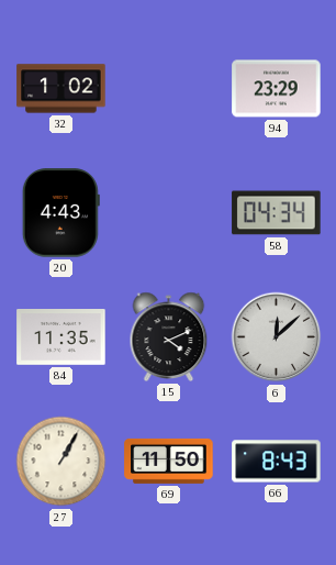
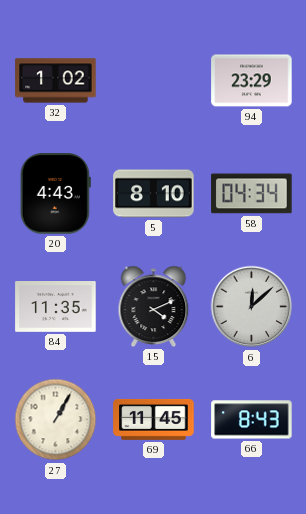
5: none -> 8:10 (154, 194)
69: 11:50 -> 11:45 (154, 419)
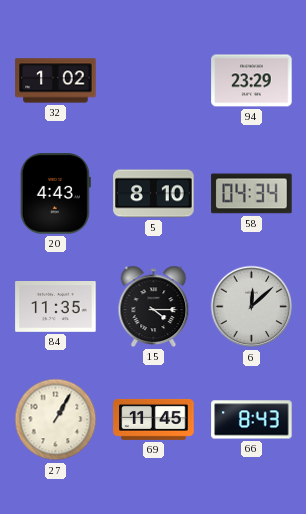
15: 4:11 -> 4:15 (154, 306)
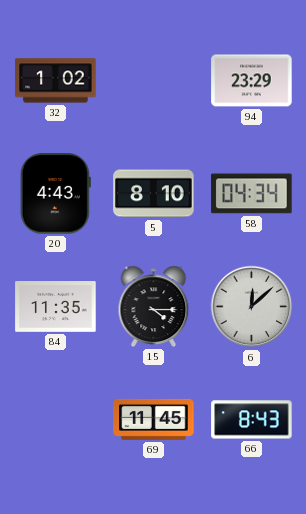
27: 1:05 -> none (56, 420)
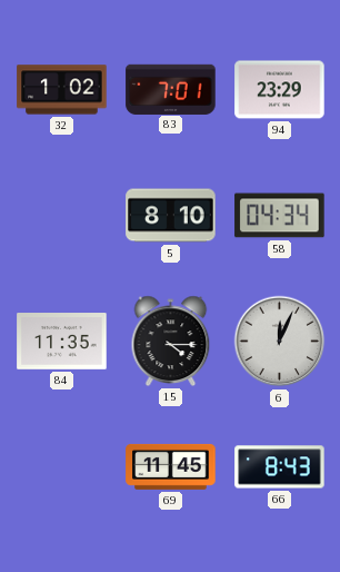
83: none -> 7:01 (171, 89)
20: 4:43 -> none (55, 194)
6: 12:08 -> 12:04 (280, 342)
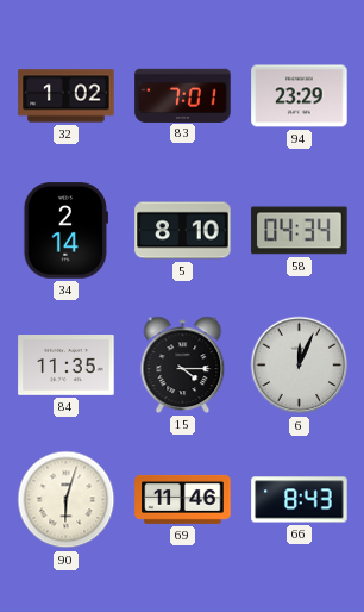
34: none -> 2:14 (65, 231)
90: none -> 6:03 (67, 500)
69: 11:45 -> 11:46 (183, 499)
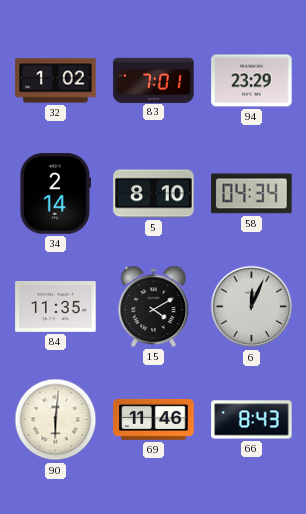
15: 4:15 -> 4:10 (154, 306)
90: 6:03 -> 6:01 (56, 420)
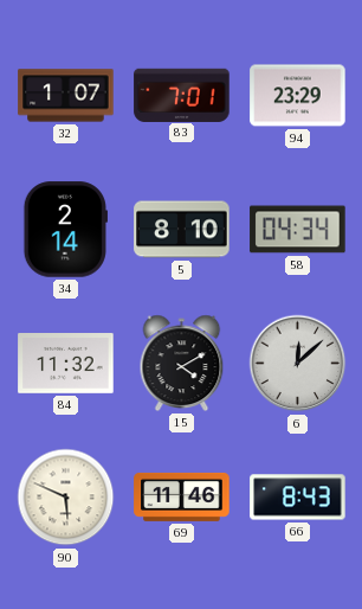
32: 1:02 -> 1:07 (66, 96)
84: 11:35 -> 11:32 (66, 364)
6: 12:04 -> 12:08 (298, 364)
90: 6:01 -> 5:49 (66, 498)
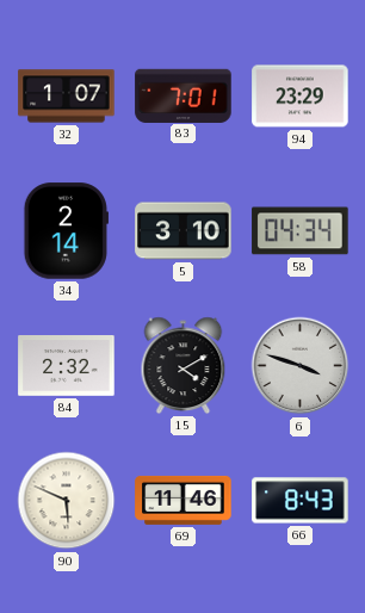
5: 8:10 -> 3:10 (184, 231)
84: 11:32 -> 2:32 (67, 366)
6: 12:08 -> 3:48 (301, 366)
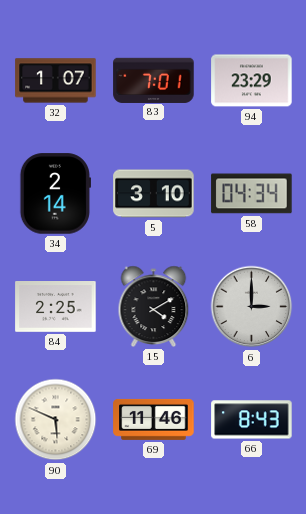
84: 2:32 -> 2:25 (56, 307)
6: 3:48 -> 3:00 (252, 307)
